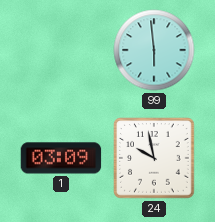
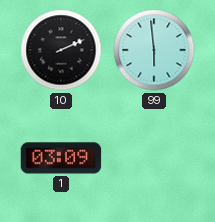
10: none -> 2:11 (61, 50)
24: 9:58 -> none (155, 159)
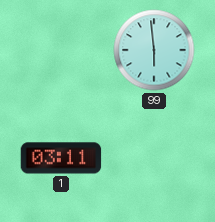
10: 2:11 -> none (61, 50)
1: 03:09 -> 03:11 (61, 158)
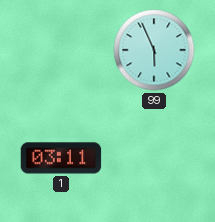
99: 5:59 -> 5:56 (154, 50)
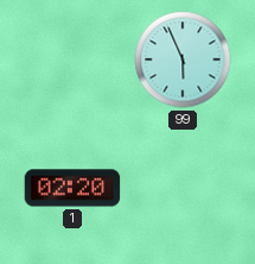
1: 03:11 -> 02:20 (72, 188)
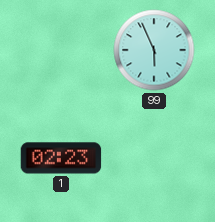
1: 02:20 -> 02:23 (61, 158)
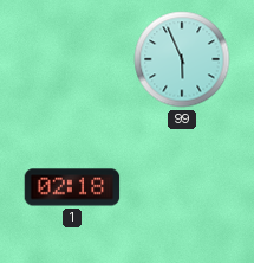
1: 02:23 -> 02:18 (72, 187)
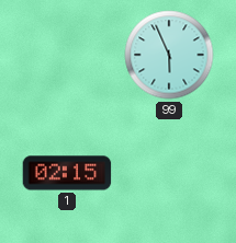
1: 02:18 -> 02:15 (67, 173)
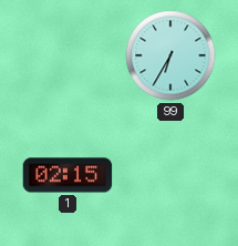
99: 5:56 -> 6:35 (170, 55)
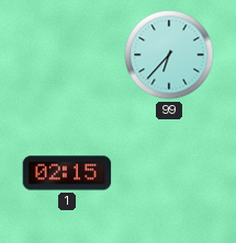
99: 6:35 -> 6:37 (169, 55)
